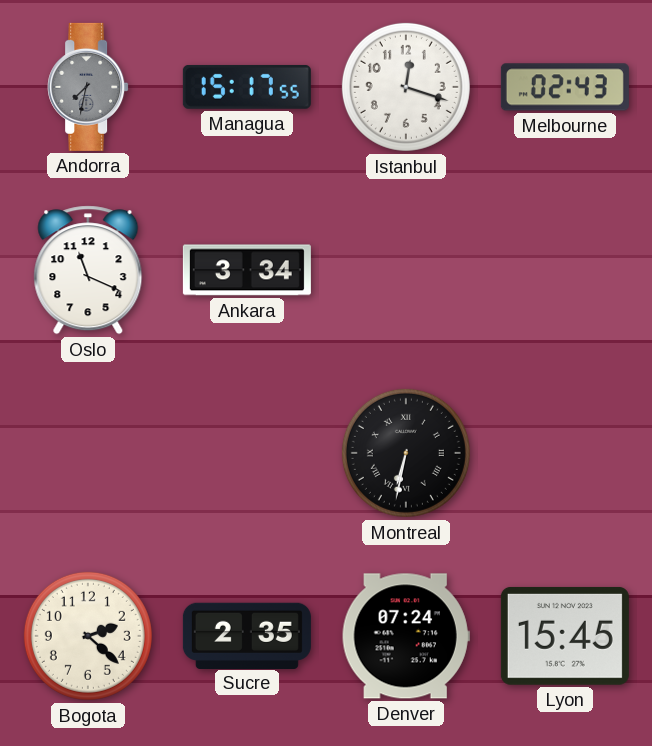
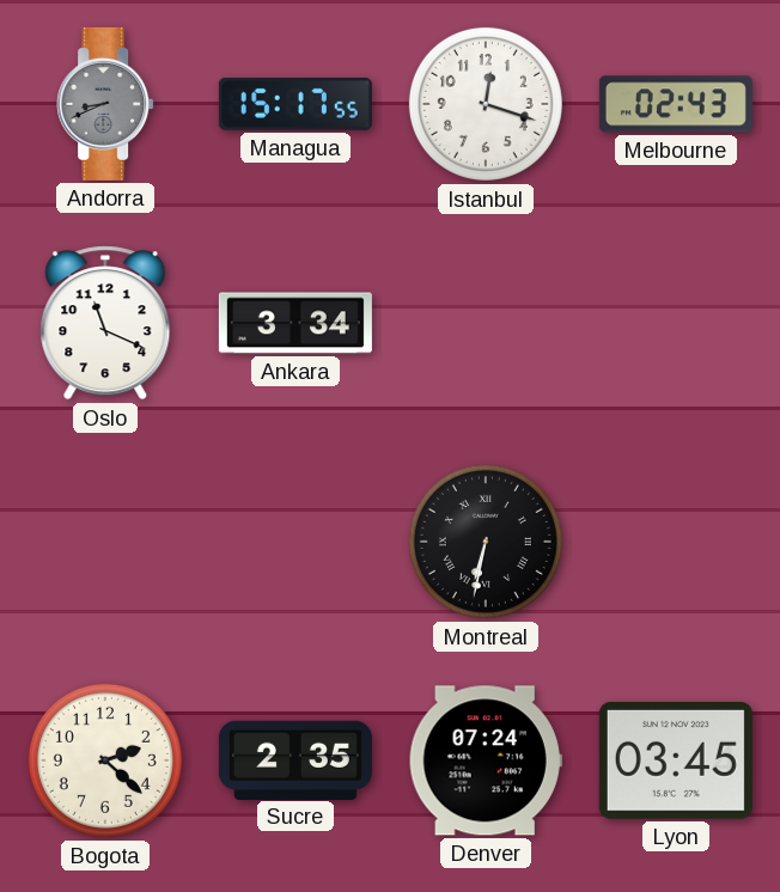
Andorra: 7:32 -> 8:41 (105, 104)
Lyon: 15:45 -> 03:45 (676, 760)
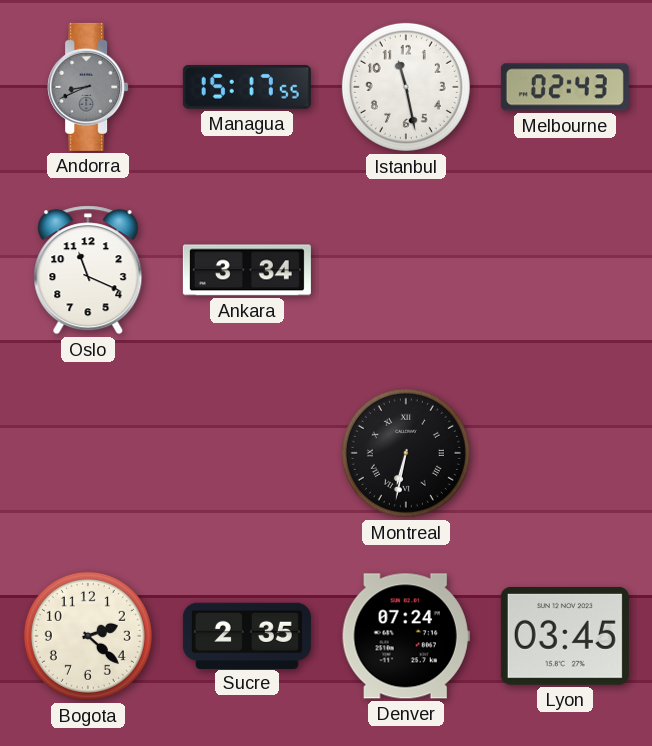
Istanbul: 12:18 -> 11:28 (406, 87)
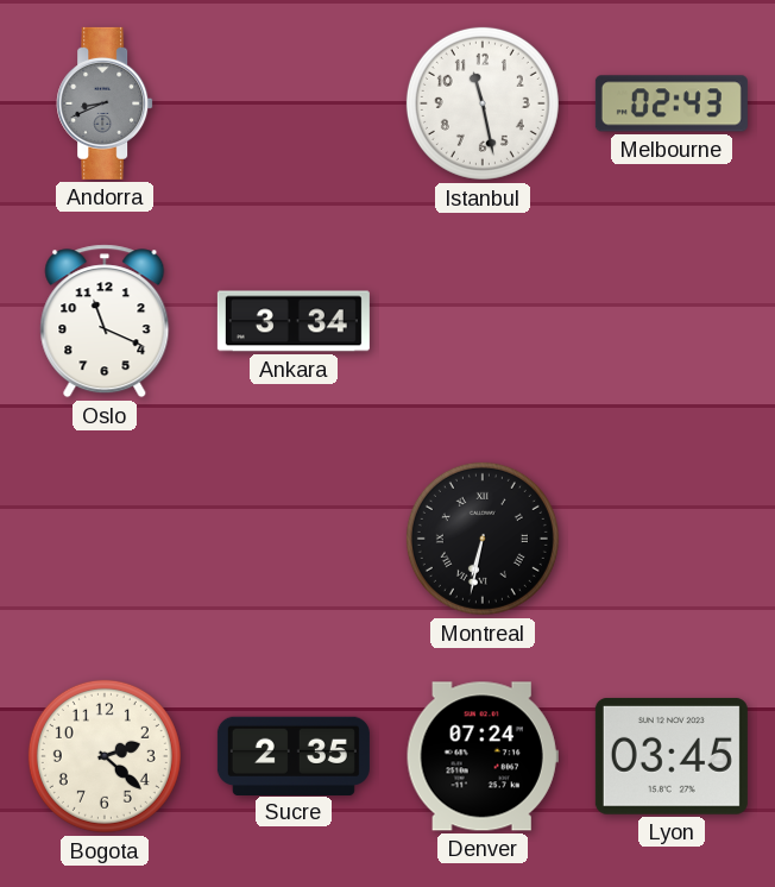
Managua: 15:17 -> none (247, 87)
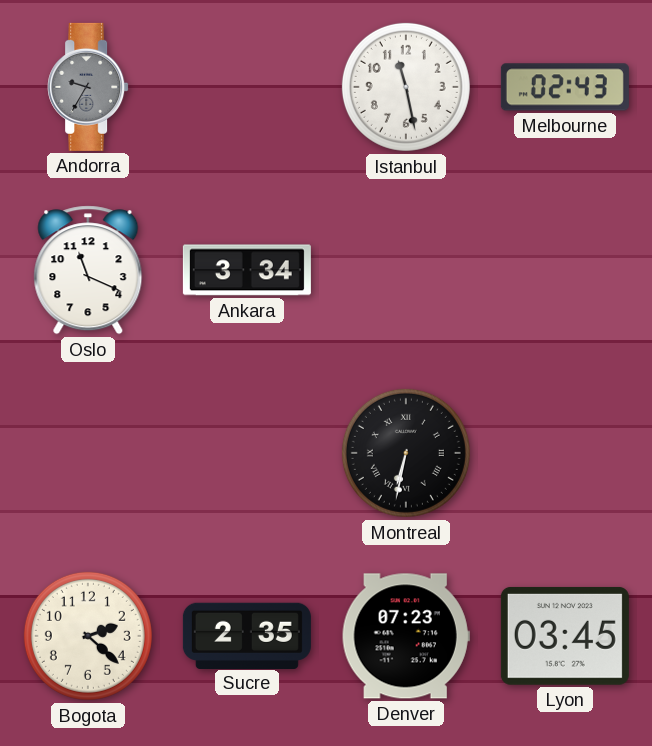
Andorra: 8:41 -> 9:35 (88, 87)
Denver: 07:24 -> 07:23 (406, 636)
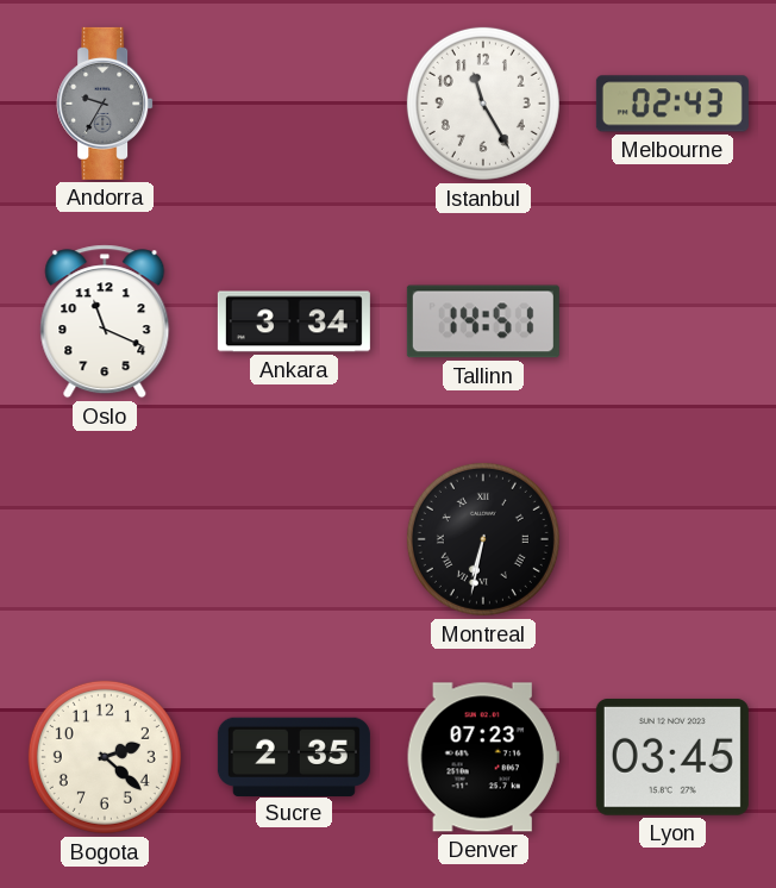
Istanbul: 11:28 -> 11:25 (483, 104)
Tallinn: none -> 14:51 (483, 321)
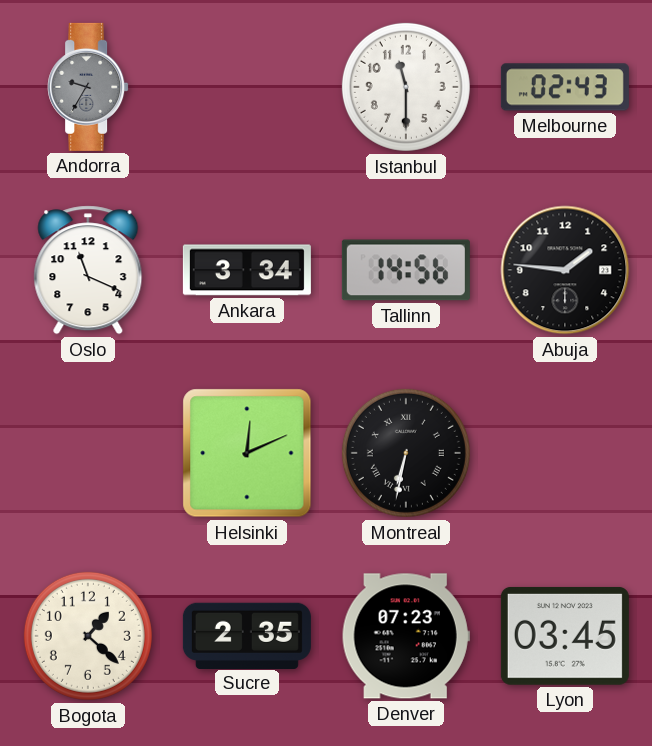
Istanbul: 11:25 -> 11:30 (406, 87)
Tallinn: 14:51 -> 14:56 (406, 270)
Abuja: none -> 1:46 (565, 270)
Helsinki: none -> 12:11 (247, 453)
Bogota: 2:22 -> 1:22 (88, 636)
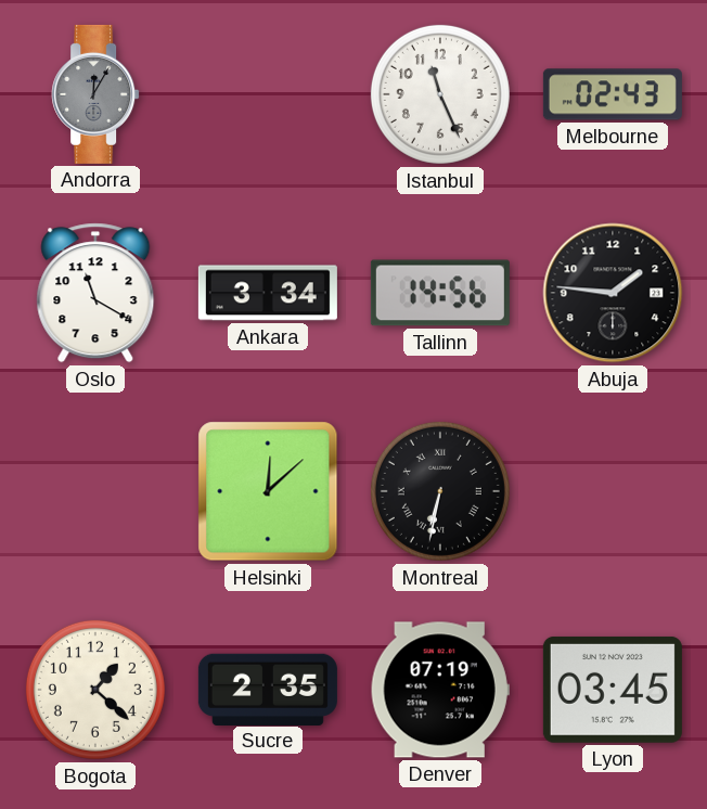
Andorra: 9:35 -> 12:05 (95, 94)
Istanbul: 11:30 -> 11:26 (440, 94)
Oslo: 11:19 -> 11:20 (95, 293)
Helsinki: 12:11 -> 12:08 (268, 491)
Denver: 07:23 -> 07:19 (440, 690)
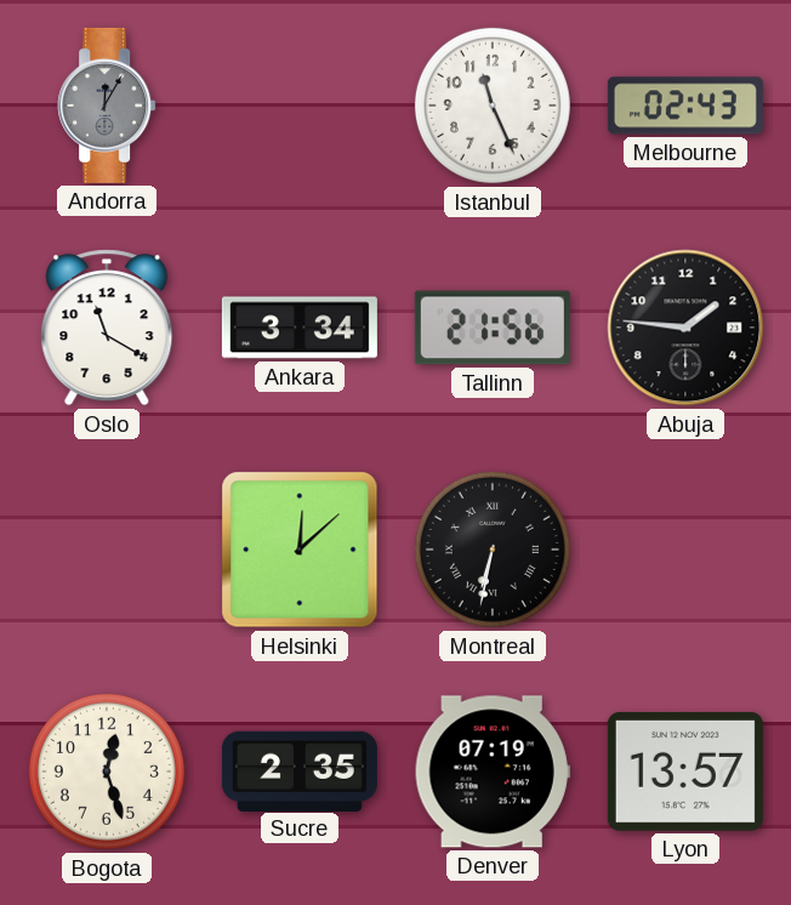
Tallinn: 14:56 -> 21:56 (493, 328)
Bogota: 1:22 -> 12:27 (107, 772)
Lyon: 03:45 -> 13:57 (685, 772)
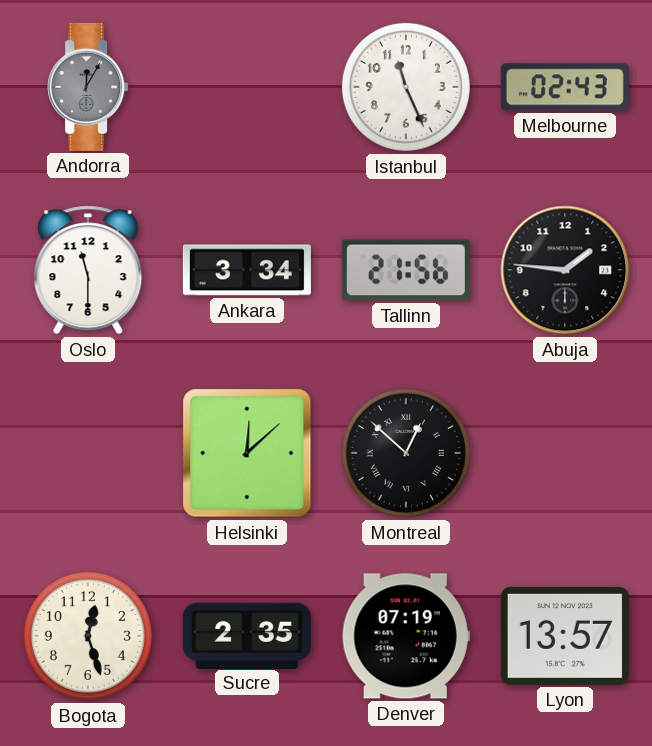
Oslo: 11:20 -> 11:30 (88, 270)
Montreal: 6:32 -> 12:52 (406, 453)
